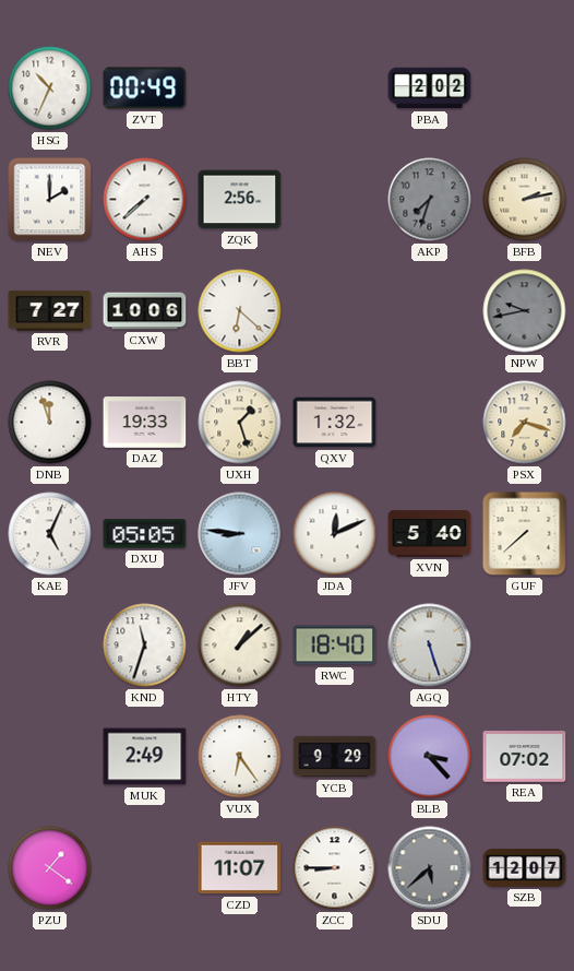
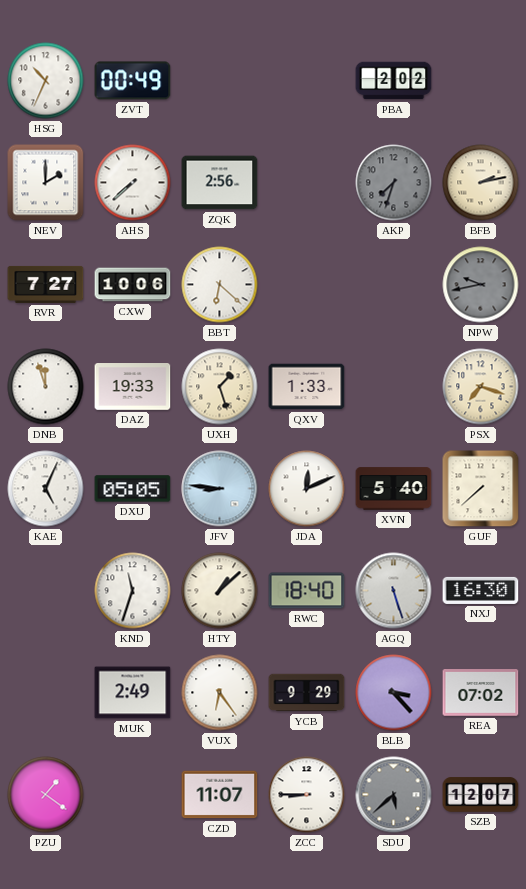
QXV: 1:32 -> 1:33 (307, 387)
NXJ: none -> 16:30 (481, 590)
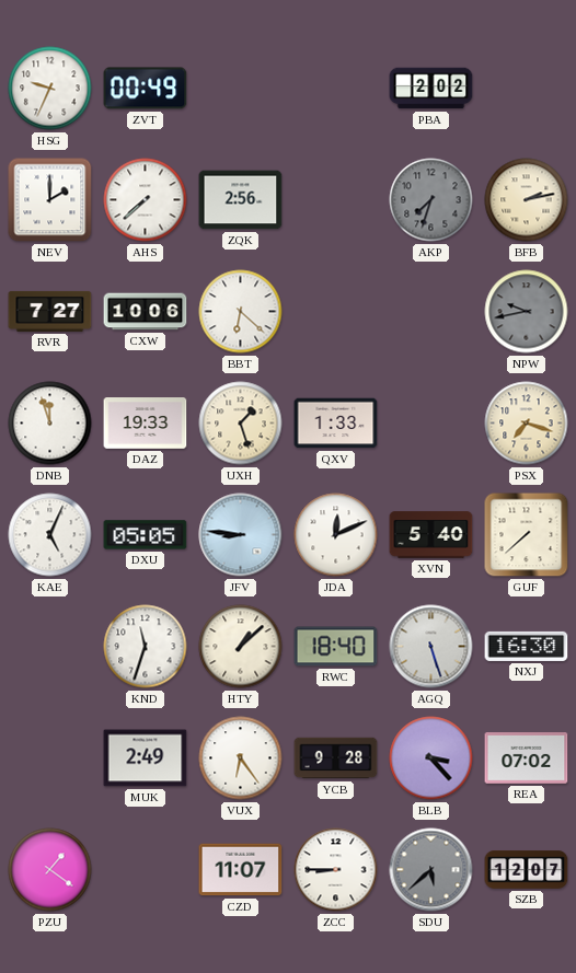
HSG: 10:34 -> 9:34 (50, 89)
YCB: 9:29 -> 9:28 (336, 758)
